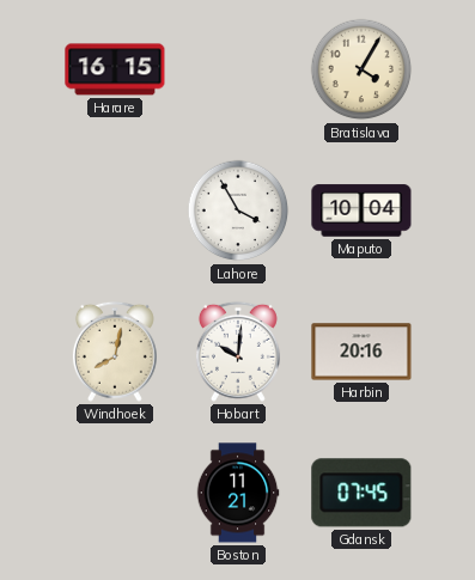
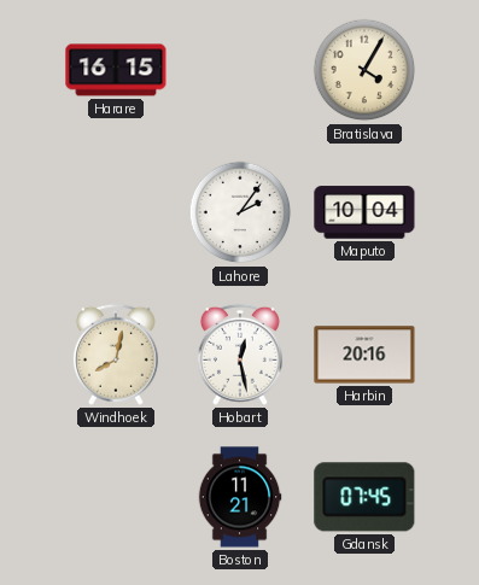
Lahore: 3:55 -> 2:06 (240, 212)
Hobart: 10:01 -> 12:28 (240, 355)
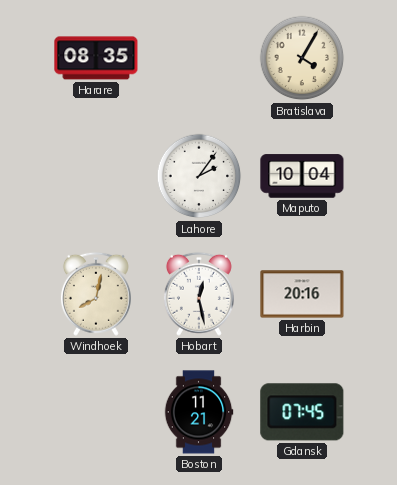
Harare: 16:15 -> 08:35 (96, 58)
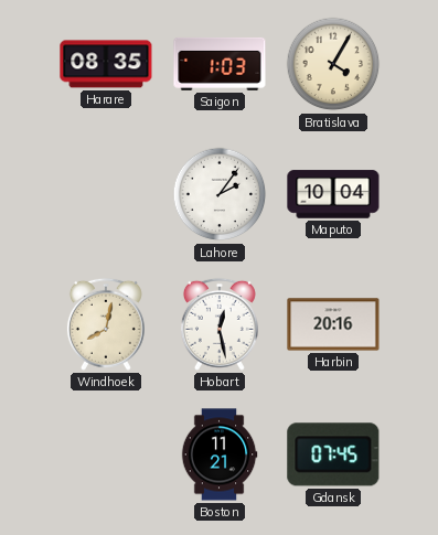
Saigon: none -> 1:03 (220, 64)
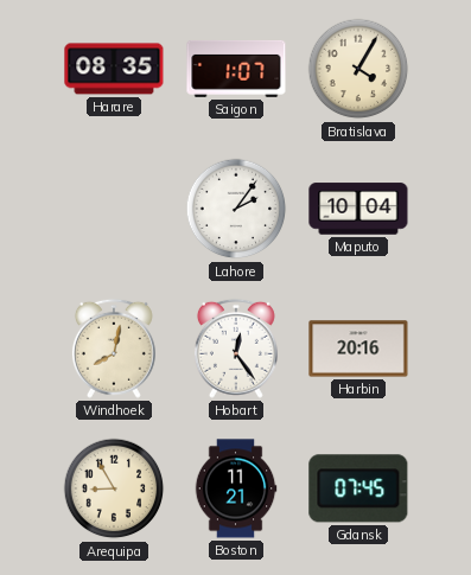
Saigon: 1:03 -> 1:07 (236, 69)
Hobart: 12:28 -> 12:24 (236, 349)
Arequipa: none -> 8:55 (114, 488)
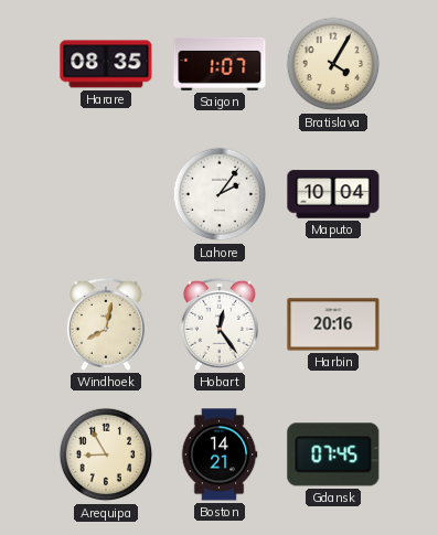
Boston: 11:21 -> 14:21 (220, 454)
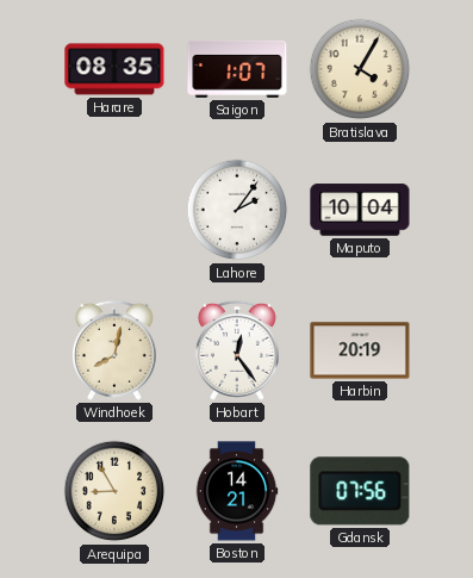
Harbin: 20:16 -> 20:19 (360, 350)
Gdansk: 07:45 -> 07:56 (360, 491)
